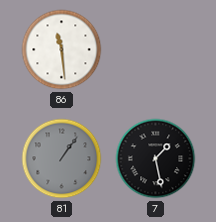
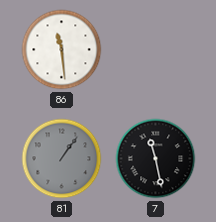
7: 1:28 -> 11:28 (156, 159)
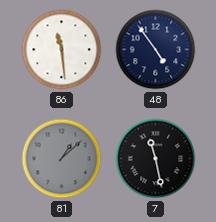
48: none -> 4:54 (156, 50)
81: 1:06 -> 1:08 (62, 159)
